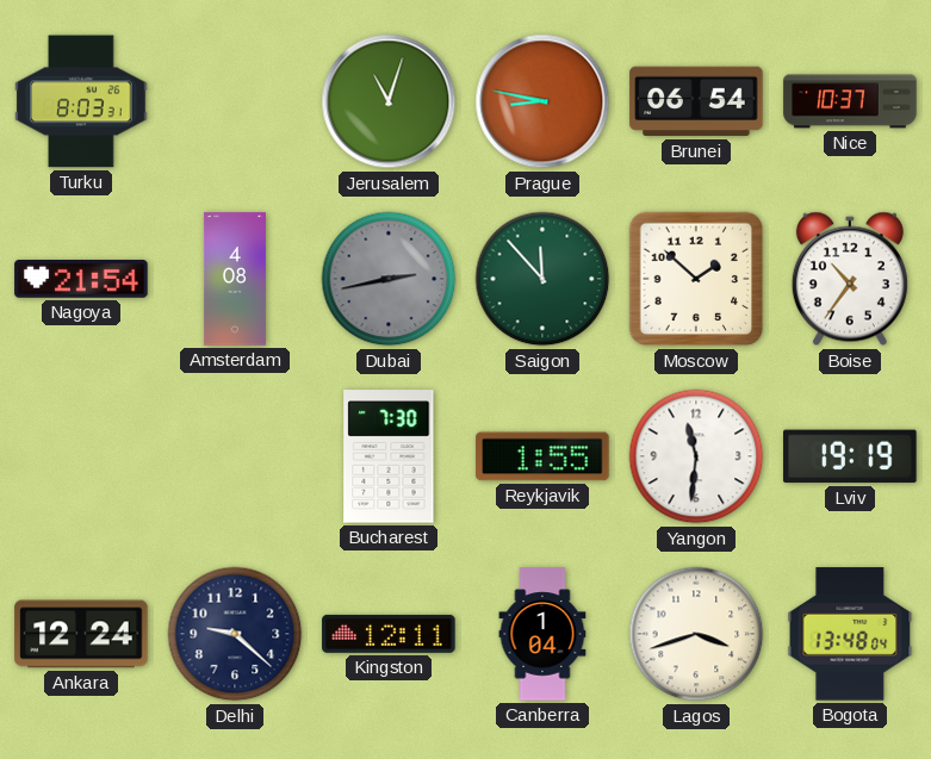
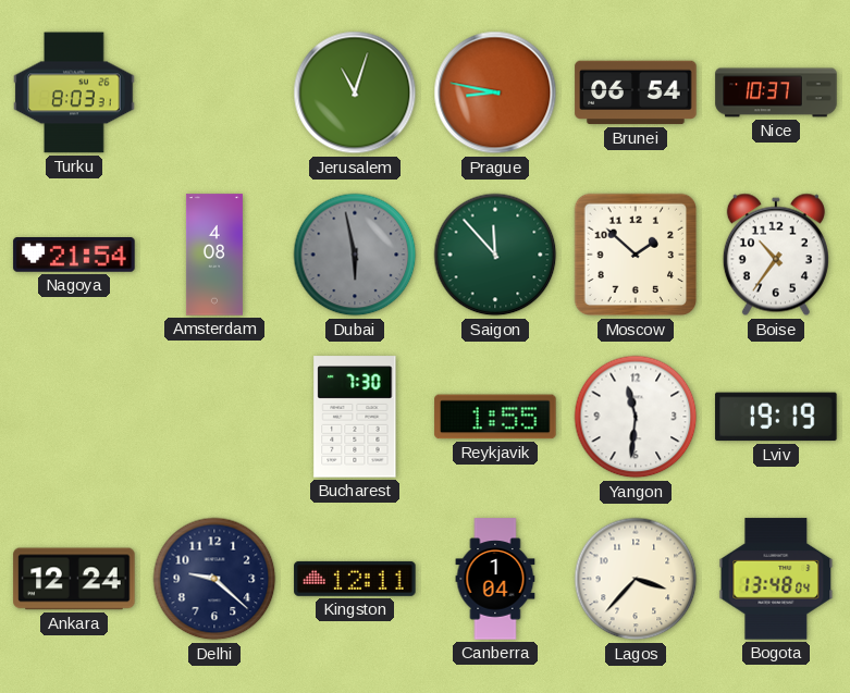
Dubai: 2:43 -> 5:58 (355, 255)
Lagos: 3:42 -> 3:37 (636, 579)
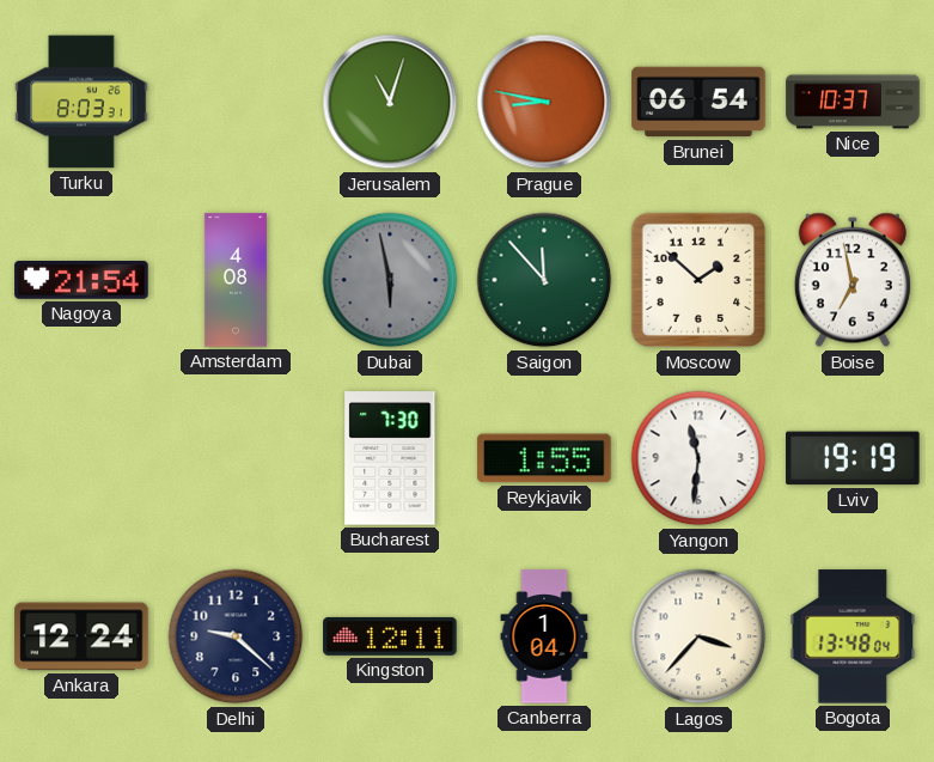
Boise: 10:36 -> 6:58 (853, 280)
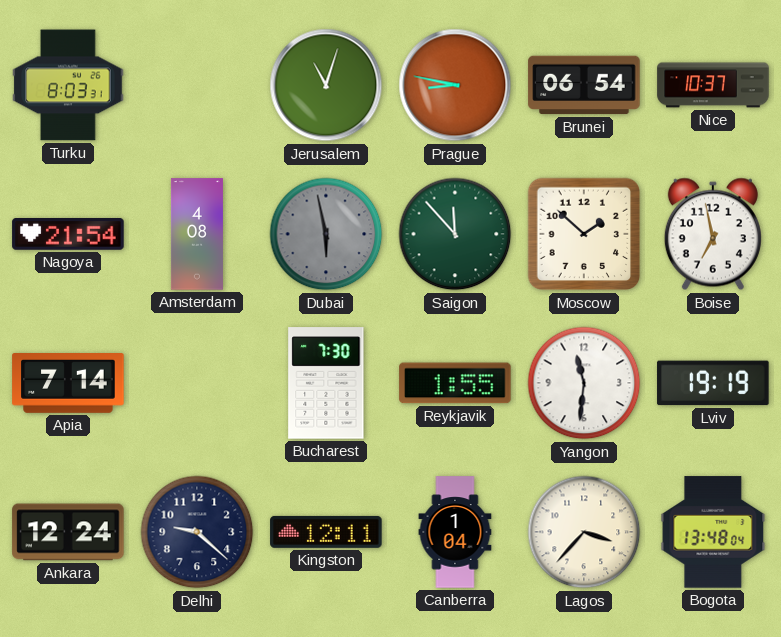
Apia: none -> 7:14 (68, 384)
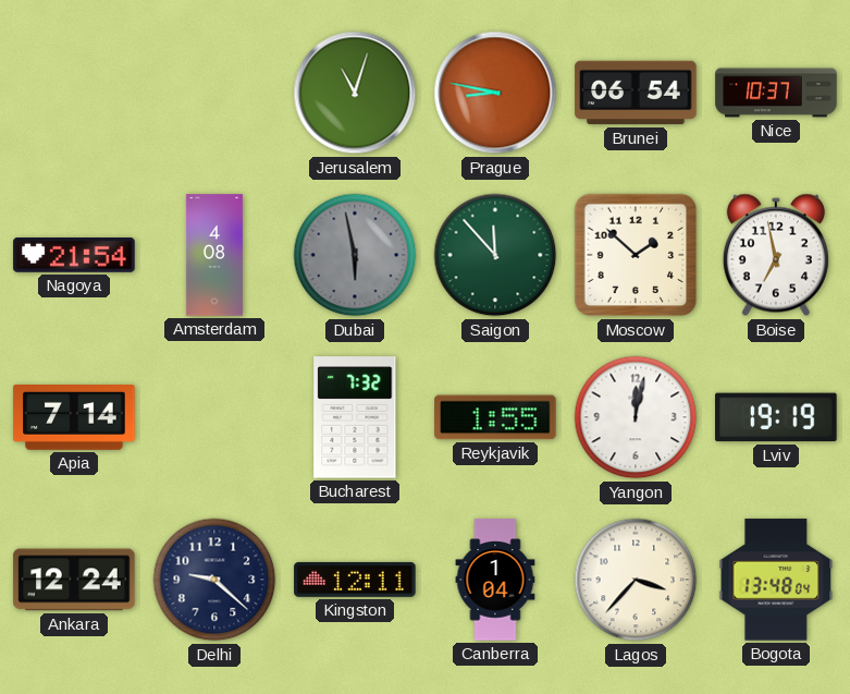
Turku: 8:03 -> none (68, 85)
Bucharest: 7:30 -> 7:32 (355, 417)
Yangon: 11:31 -> 12:02 (636, 417)
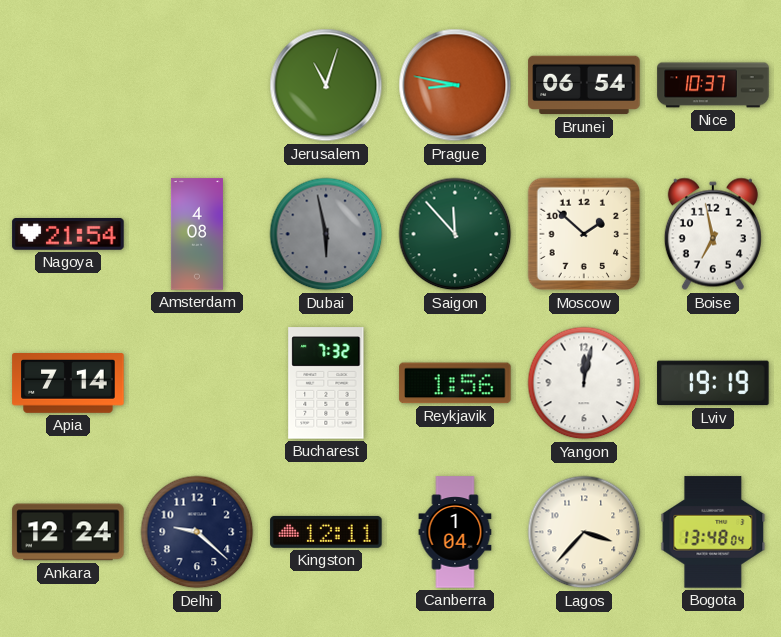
Reykjavik: 1:55 -> 1:56 (455, 383)
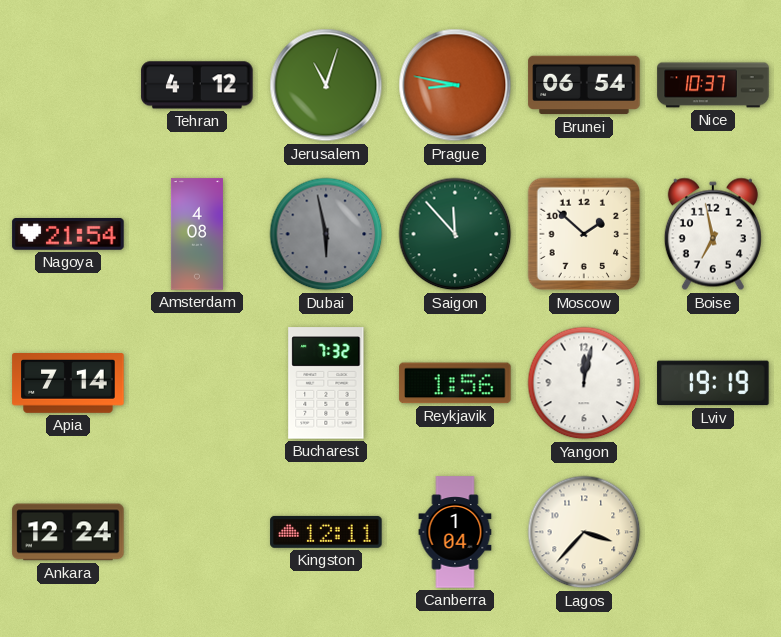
Tehran: none -> 4:12 (197, 85)
Delhi: 9:22 -> none (197, 532)
Bogota: 13:48 -> none (713, 532)
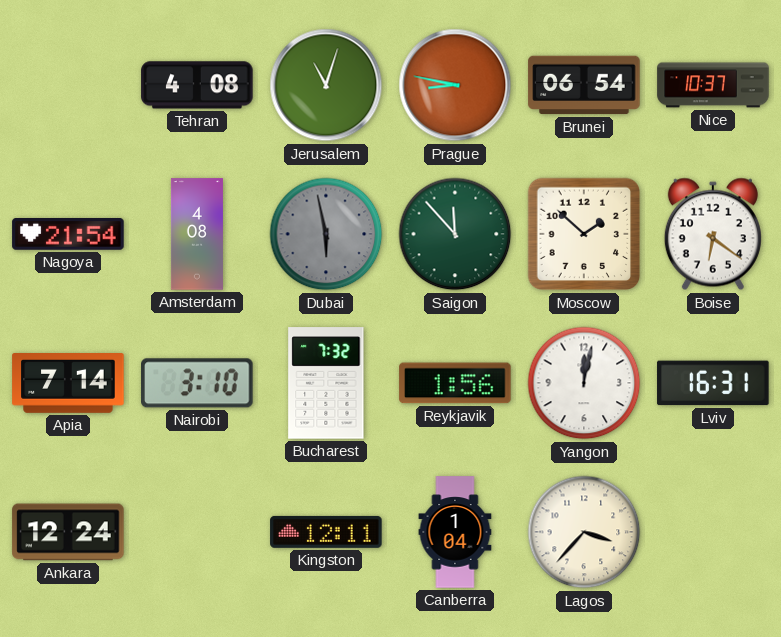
Tehran: 4:12 -> 4:08 (197, 85)
Boise: 6:58 -> 6:21 (713, 234)
Nairobi: none -> 3:10 (197, 383)
Lviv: 19:19 -> 16:31 (713, 383)
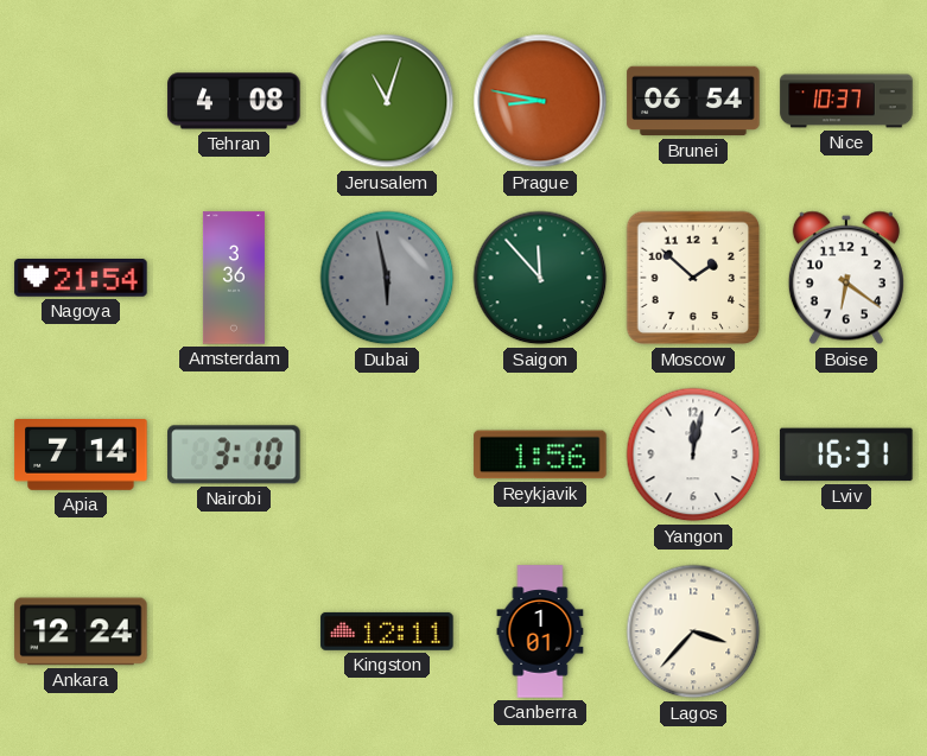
Amsterdam: 4:08 -> 3:36 (234, 278)
Bucharest: 7:32 -> none (326, 383)
Canberra: 1:04 -> 1:01 (540, 631)
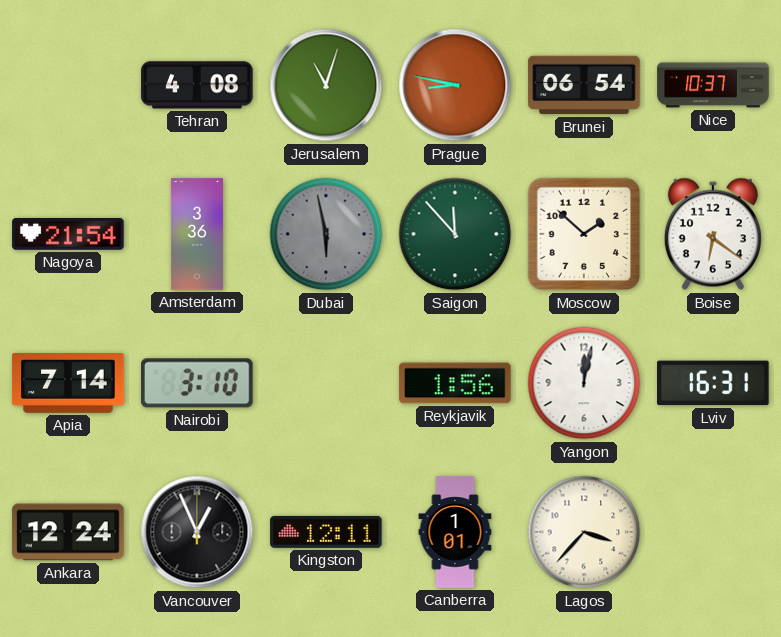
Vancouver: none -> 12:56 (197, 532)
